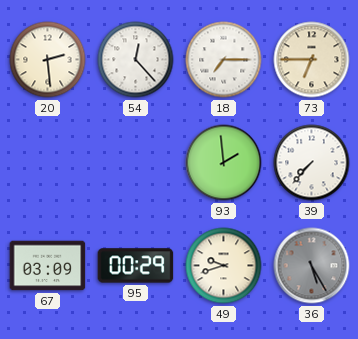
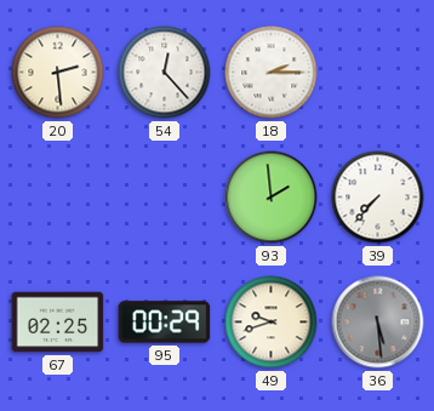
18: 7:15 -> 2:15 (272, 73)
73: 6:45 -> none (312, 60)
67: 03:09 -> 02:25 (58, 322)
36: 5:25 -> 5:29 (378, 322)
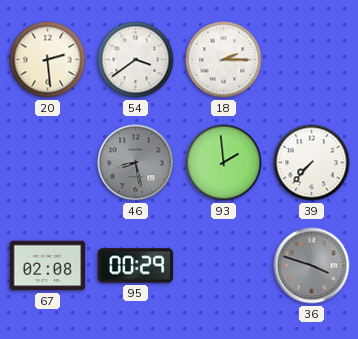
54: 12:23 -> 3:39 (136, 60)
46: none -> 8:28 (136, 163)
67: 02:25 -> 02:08 (48, 266)
49: 9:42 -> none (272, 322)
36: 5:29 -> 3:48 (312, 266)
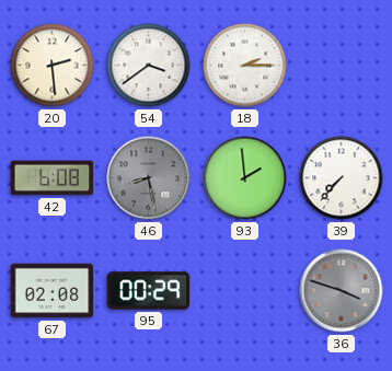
42: none -> 6:08 (53, 178)
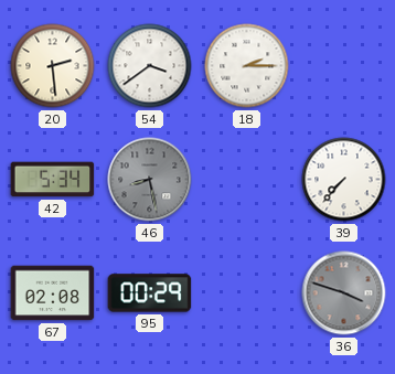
42: 6:08 -> 5:34 (53, 180)
93: 1:59 -> none (245, 178)
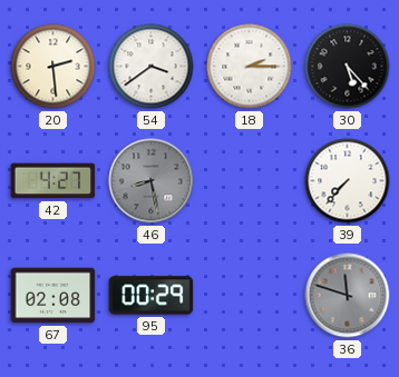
30: none -> 5:23 (348, 67)
42: 5:34 -> 4:27 (53, 181)
36: 3:48 -> 11:48 (348, 296)
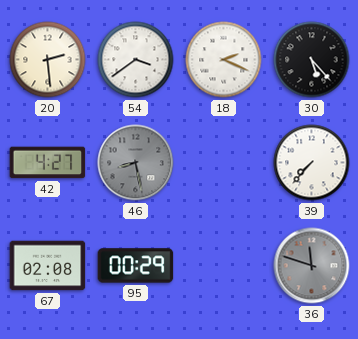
18: 2:15 -> 2:19 (224, 60)
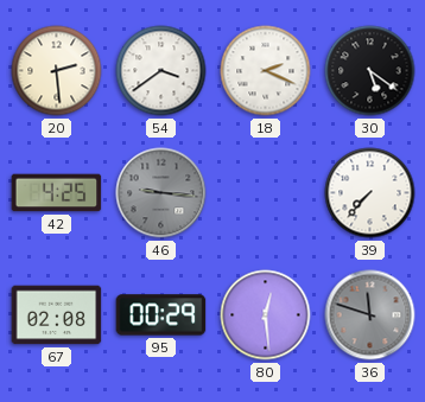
30: 5:23 -> 5:21 (370, 71)
42: 4:27 -> 4:25 (57, 193)
46: 8:28 -> 9:16 (161, 193)
80: none -> 12:29 (266, 315)
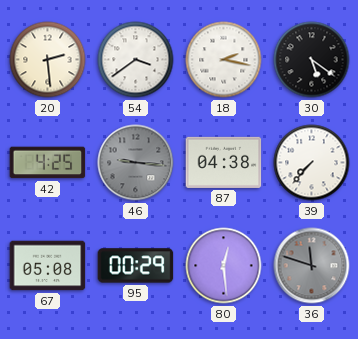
18: 2:19 -> 2:17 (224, 60)
87: none -> 04:38 (224, 162)
67: 02:08 -> 05:08 (48, 266)
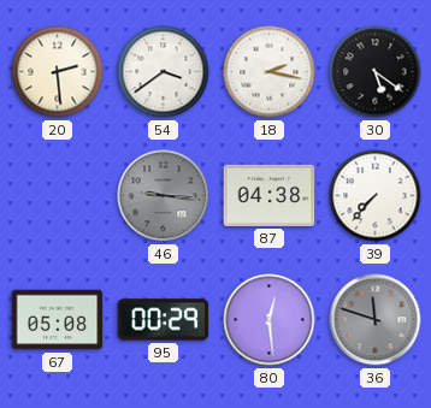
42: 4:25 -> none (48, 163)
